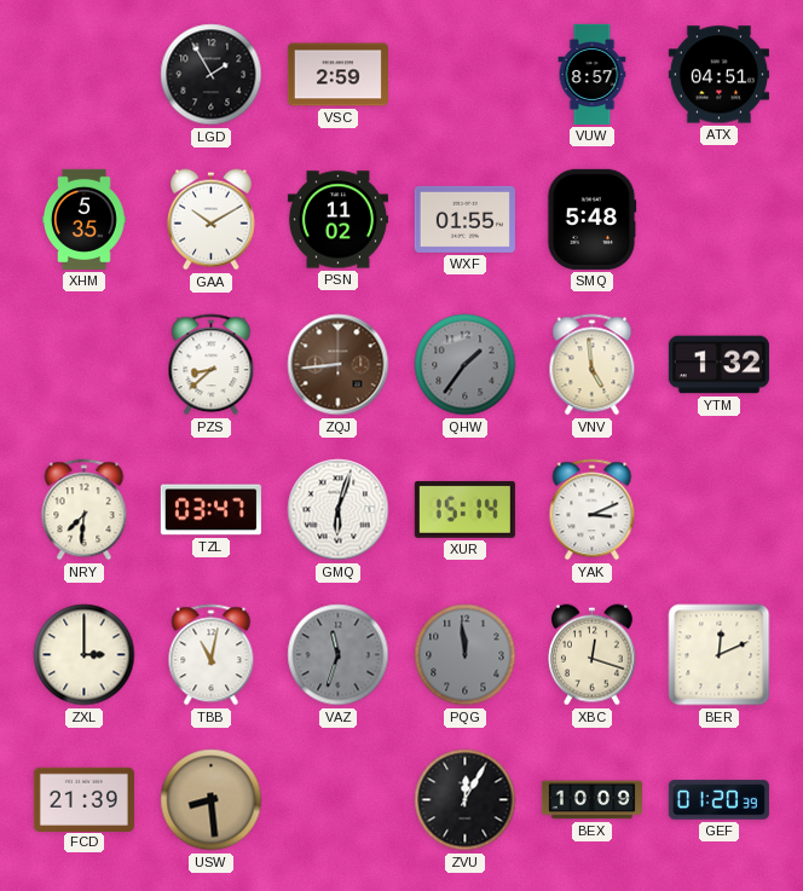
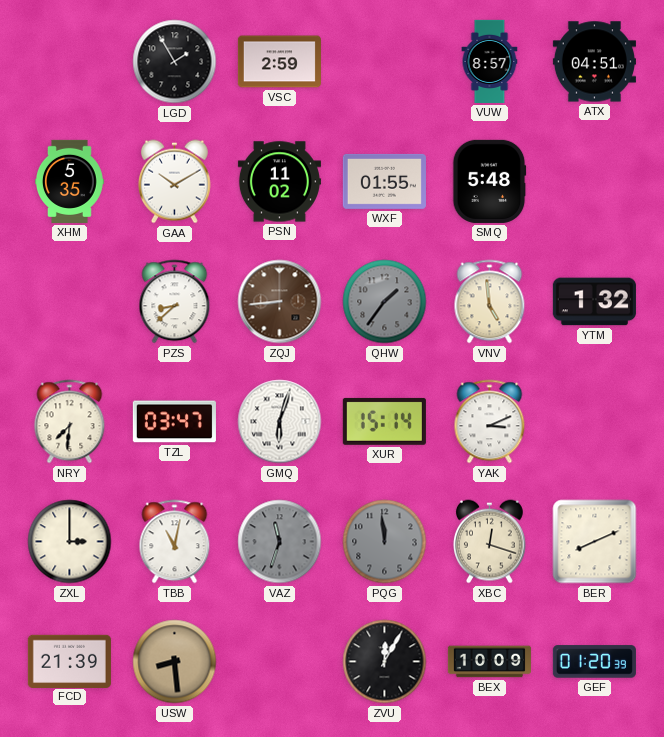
BER: 12:11 -> 8:11 (595, 542)
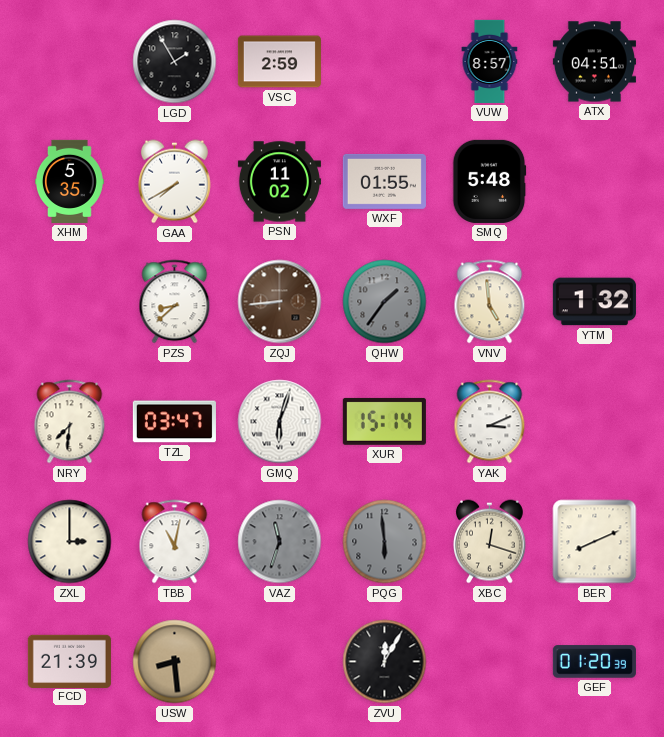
GAA: 10:10 -> 7:40 (174, 182)
PQG: 11:59 -> 5:59 (385, 542)
BEX: 10:09 -> none (489, 662)
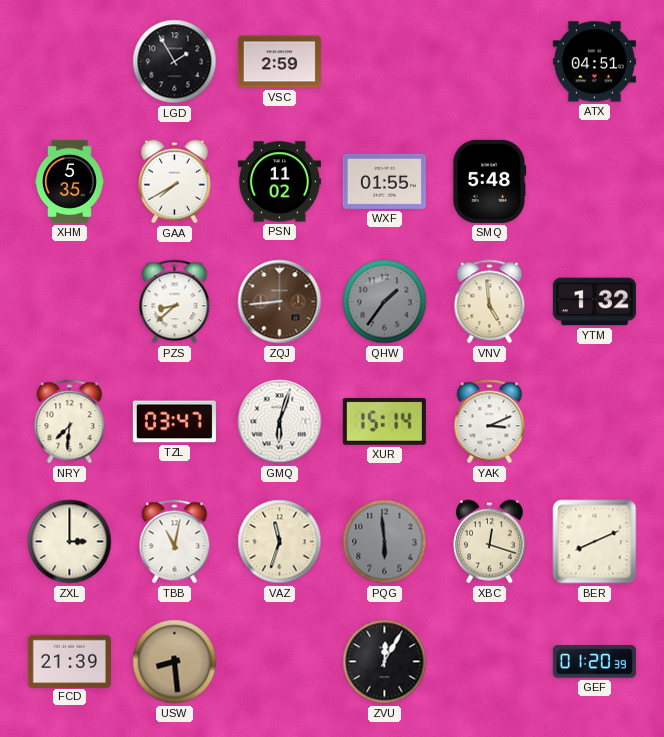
VUW: 8:57 -> none (490, 61)
VAZ dial: grey -> cream (280, 542)
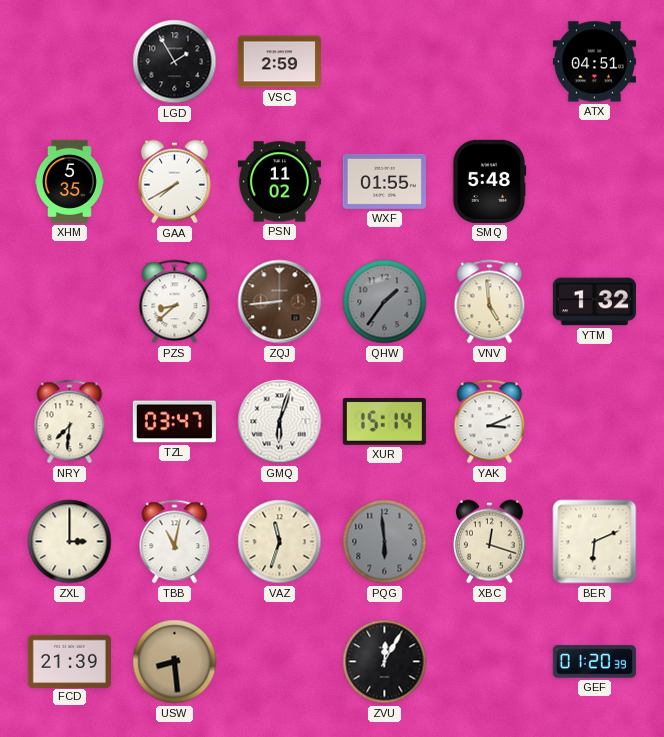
BER: 8:11 -> 6:11 (595, 542)
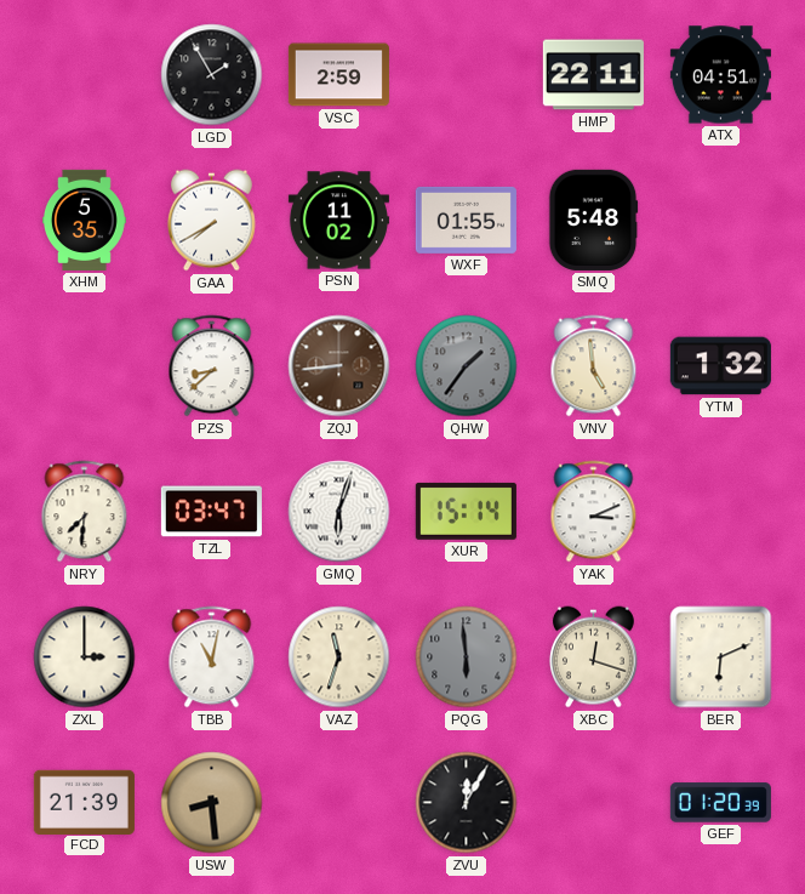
HMP: none -> 22:11 (593, 75)
